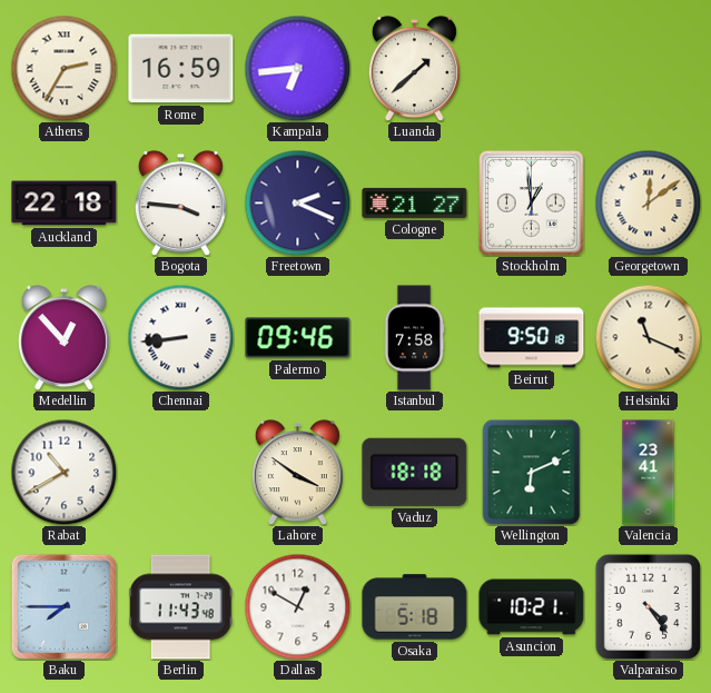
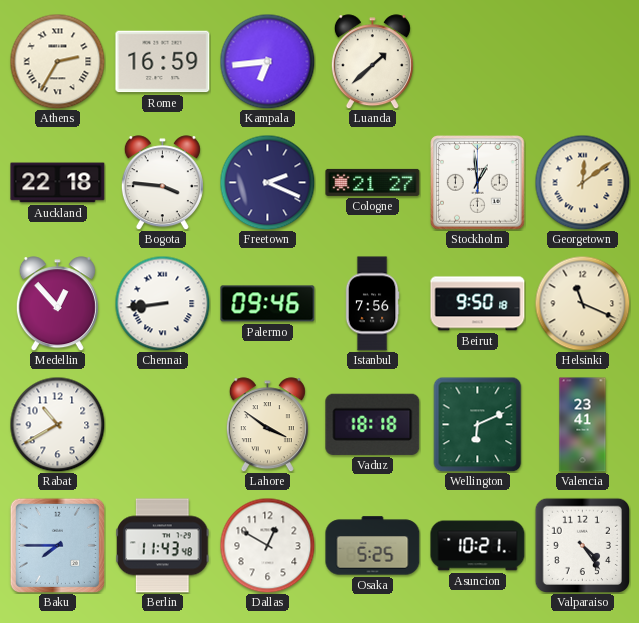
Istanbul: 7:58 -> 7:56 (372, 304)
Osaka: 5:18 -> 5:25 (373, 546)
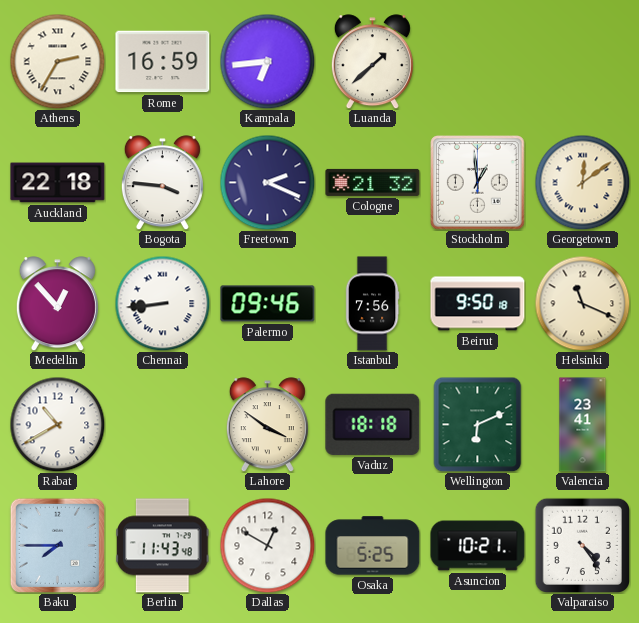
Cologne: 21:27 -> 21:32 (373, 182)
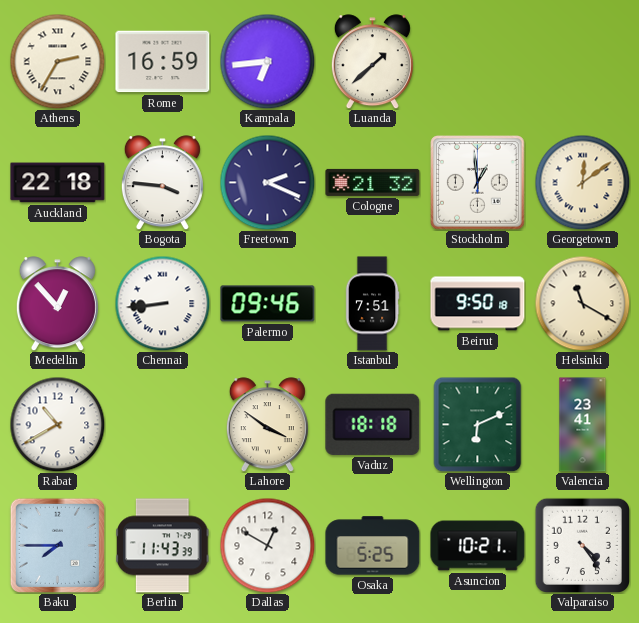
Istanbul: 7:56 -> 7:51 (372, 304)
Helsinki: 11:19 -> 11:20 (582, 303)
Berlin: 11:43:48 -> 11:43:39 (163, 546)
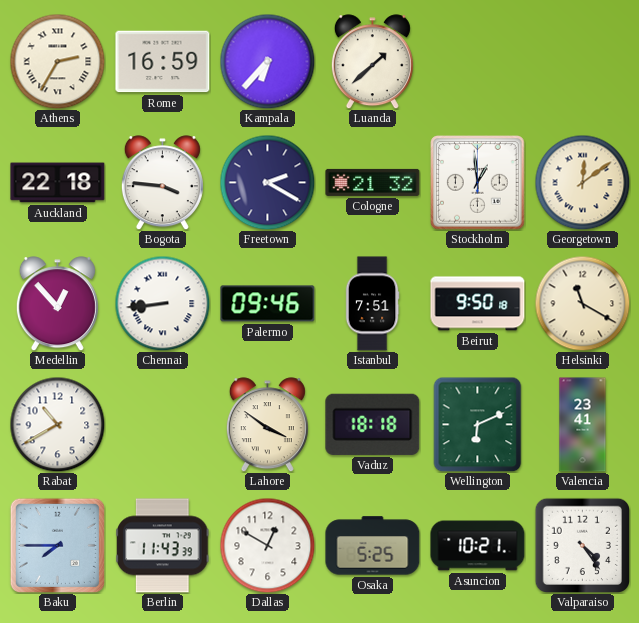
Kampala: 6:44 -> 6:37 (267, 61)
Freetown: 2:19 -> 2:20 (267, 182)
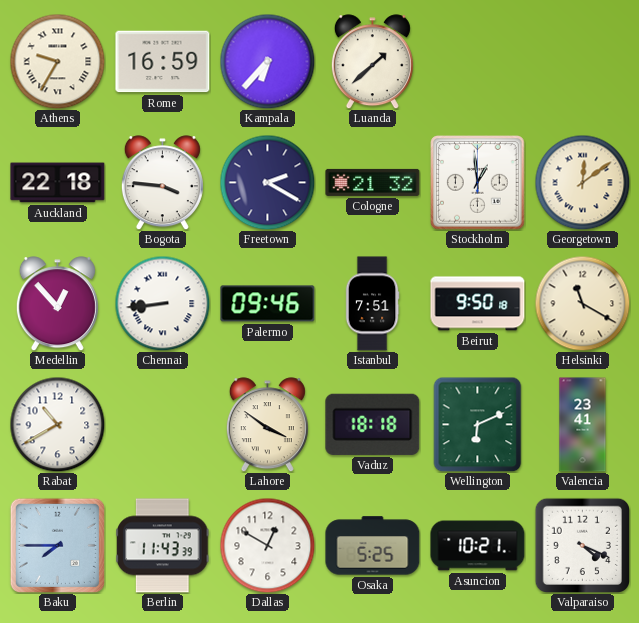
Athens: 2:35 -> 9:35 (57, 61)
Valparaiso: 4:24 -> 4:19 (582, 545)
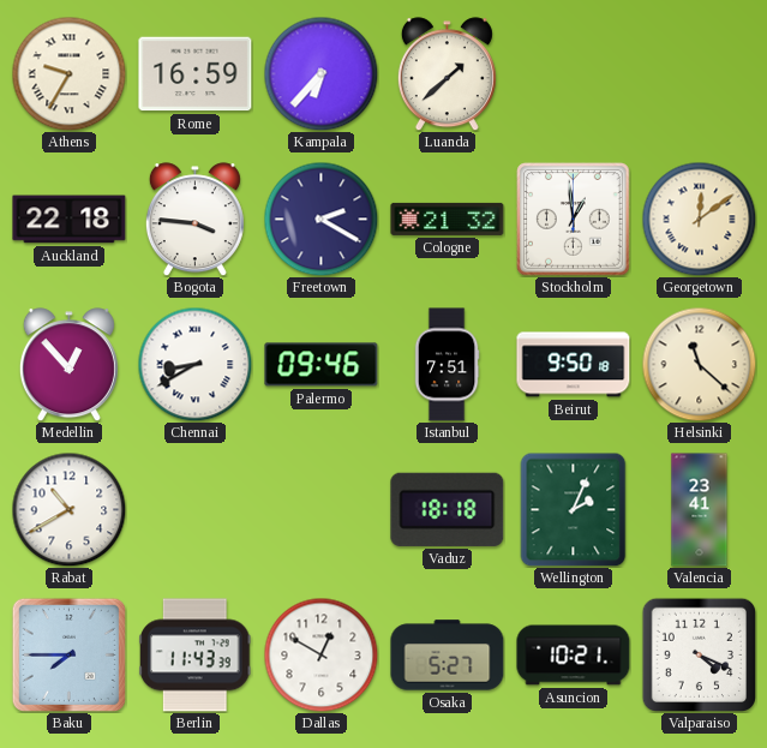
Chennai: 8:44 -> 8:40 (194, 364)
Helsinki: 11:20 -> 11:22 (699, 364)
Lahore: 3:51 -> none (267, 425)
Wellington: 6:11 -> 2:04 (574, 509)
Osaka: 5:25 -> 5:27 (448, 656)
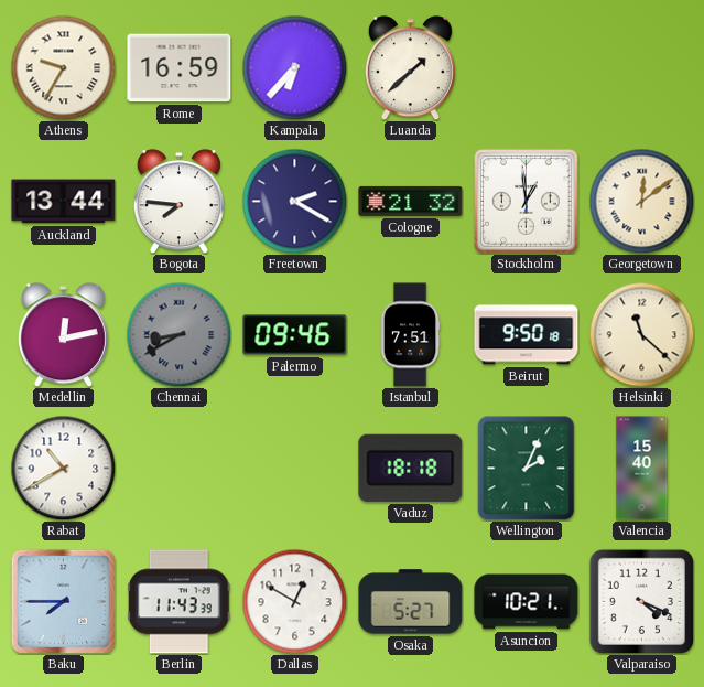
Auckland: 22:18 -> 13:44 (64, 202)
Bogota: 3:46 -> 7:46 (178, 202)
Medellin: 12:53 -> 12:13 (63, 335)
Chennai dial: white -> grey (178, 334)
Valencia: 23:41 -> 15:40 (642, 469)
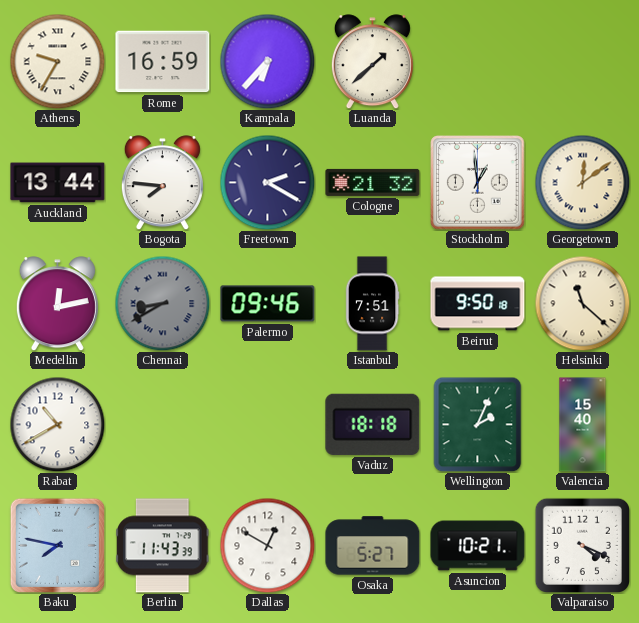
Baku: 7:45 -> 7:47 (57, 545)
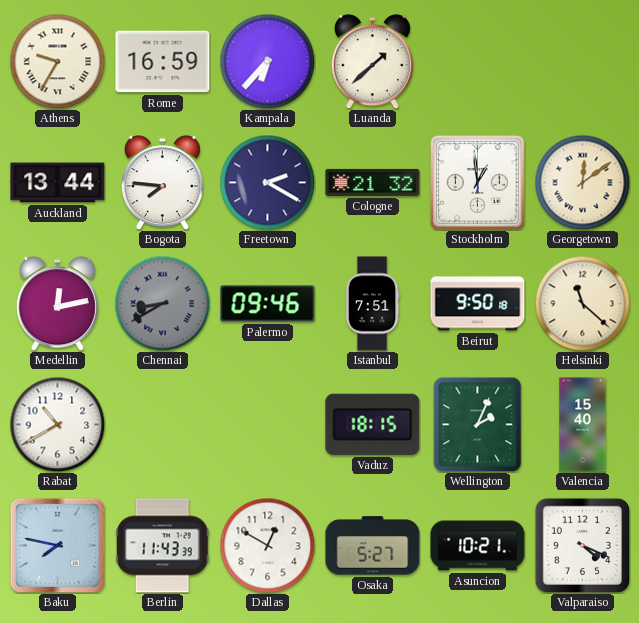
Vaduz: 18:18 -> 18:15 (373, 424)
